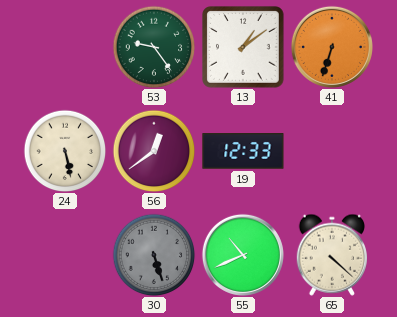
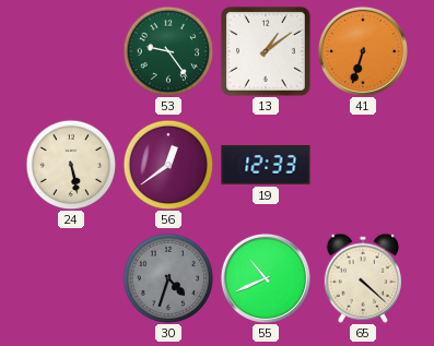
30: 5:27 -> 4:33 (168, 278)
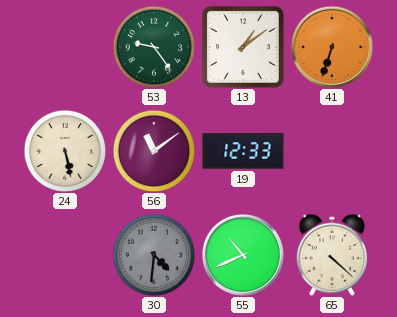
56: 12:39 -> 11:09 (154, 151)
30: 4:33 -> 4:31 (154, 255)
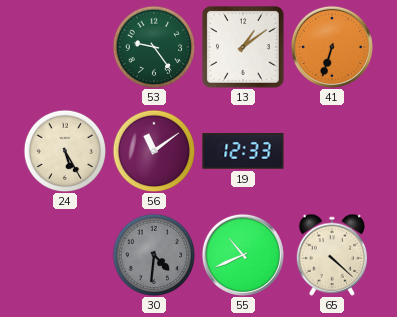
24: 5:28 -> 5:25 (65, 151)
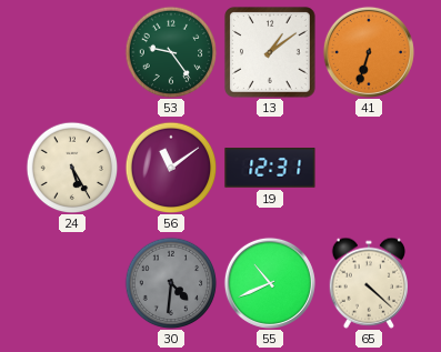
19: 12:33 -> 12:31 (270, 168)
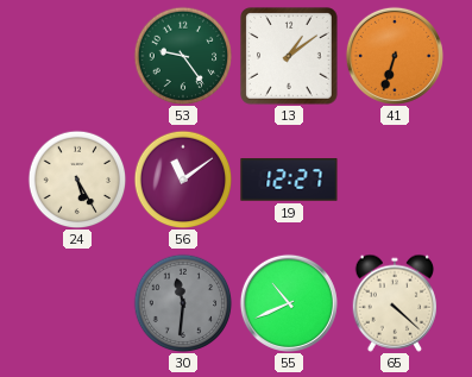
19: 12:31 -> 12:27 (289, 180)
30: 4:31 -> 11:31 (183, 303)
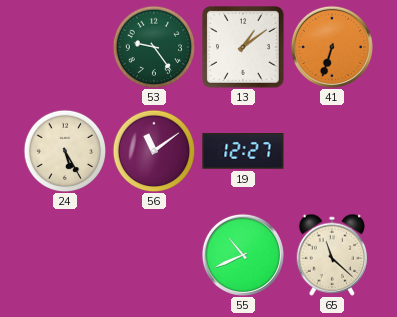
30: 11:31 -> none (183, 303)
65: 4:22 -> 11:22 (331, 255)
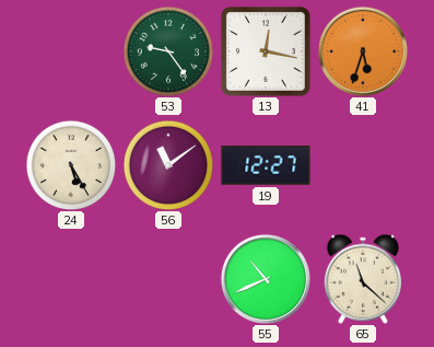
13: 1:09 -> 12:17 (267, 53)
41: 6:33 -> 5:33 (363, 51)
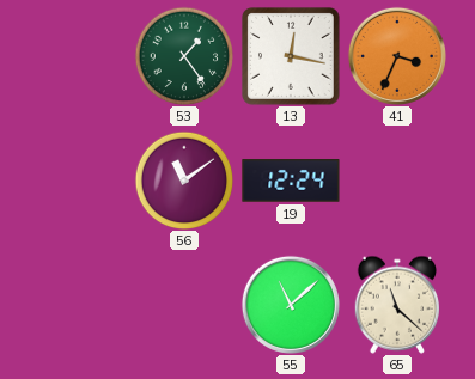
53: 9:24 -> 1:24 (184, 56)
41: 5:33 -> 3:34 (397, 56)
24: 5:25 -> none (71, 165)
19: 12:27 -> 12:24 (291, 181)
55: 10:41 -> 11:08 (291, 305)
